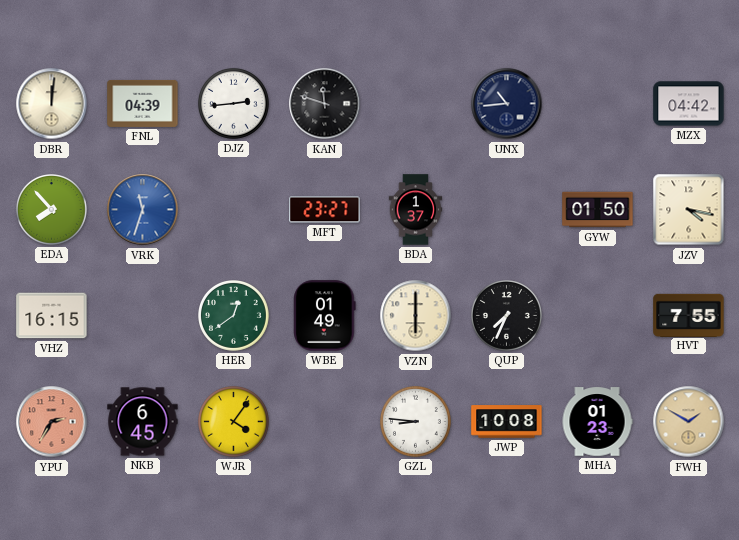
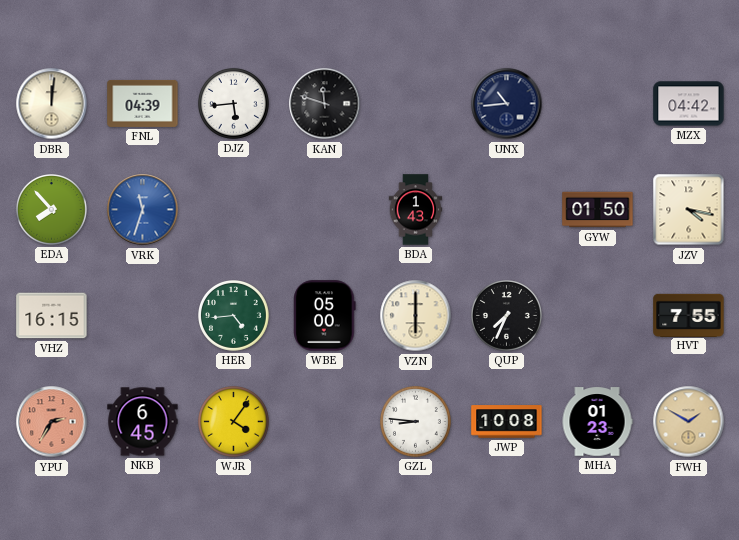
DJZ: 2:44 -> 5:44 (234, 104)
MFT: 23:27 -> none (325, 210)
BDA: 1:37 -> 1:43 (416, 210)
HER: 12:39 -> 4:44 (234, 316)
WBE: 01:49 -> 05:00 (325, 316)
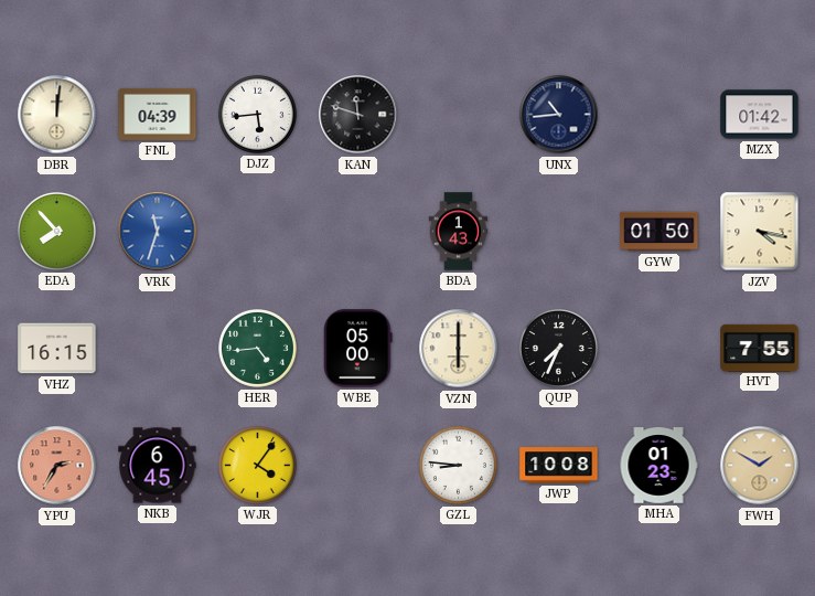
MZX: 04:42 -> 01:42 (760, 115)
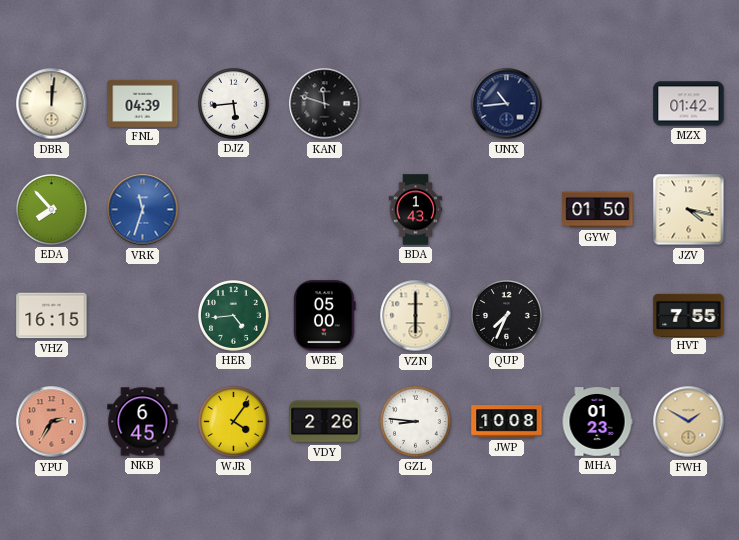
VDY: none -> 2:26 (325, 422)
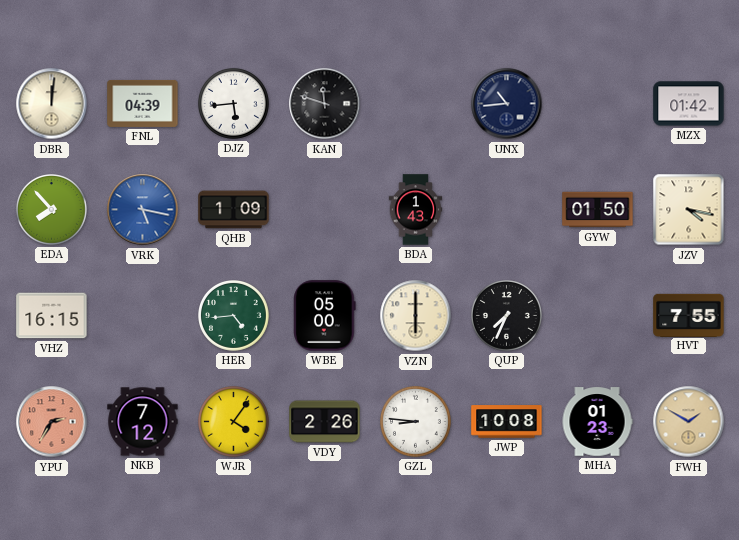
VRK: 11:33 -> 5:17 (143, 210)
QHB: none -> 1:09 (234, 210)
NKB: 6:45 -> 7:12 (143, 422)
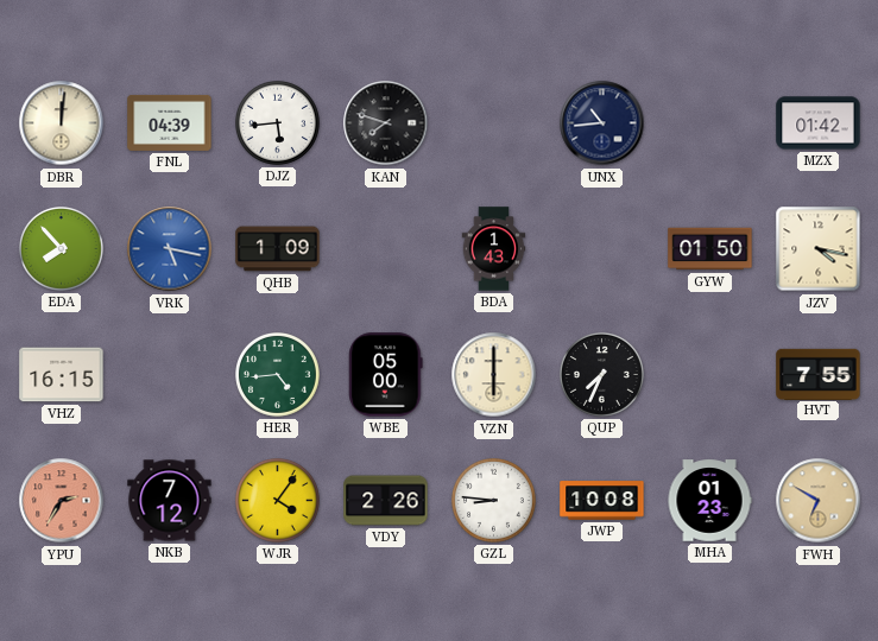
KAN: 11:48 -> 7:48 (386, 123)
FWH: 1:50 -> 6:50 (819, 501)
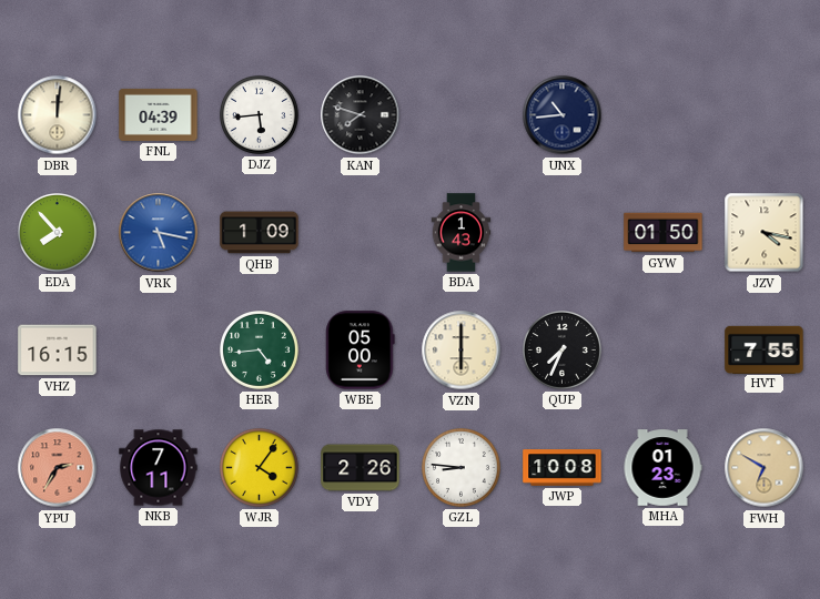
MZX: 01:42 -> none (819, 123)
NKB: 7:12 -> 7:11 (159, 468)
